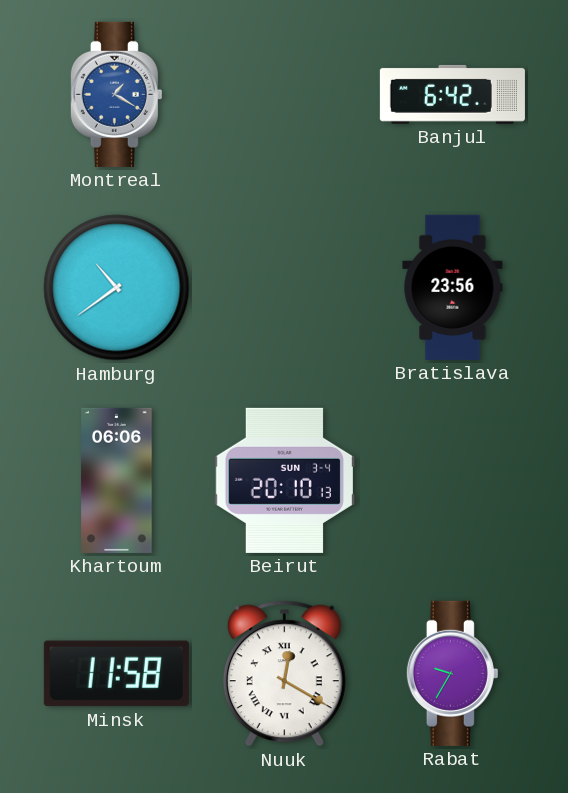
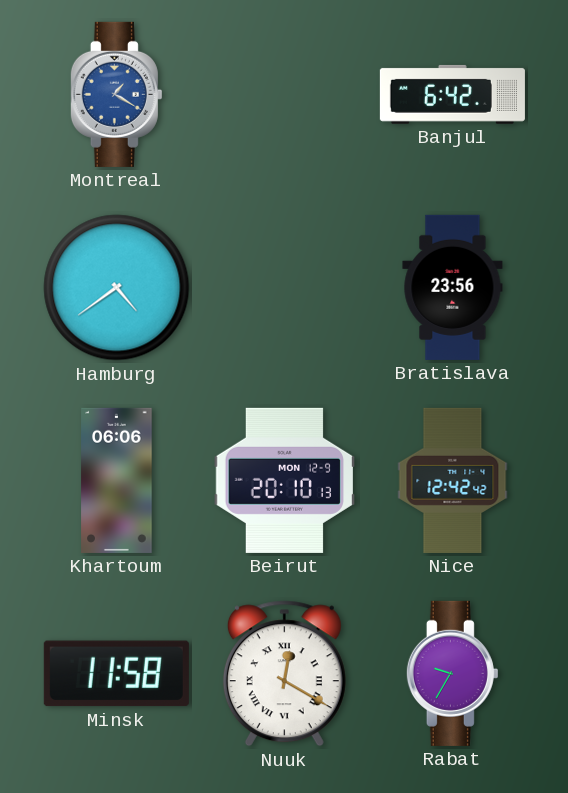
Hamburg: 10:39 -> 4:39 (117, 288)
Beirut date: SUN 3-4 -> MON 12-9 (284, 480)
Nice: none -> 12:42 (453, 480)
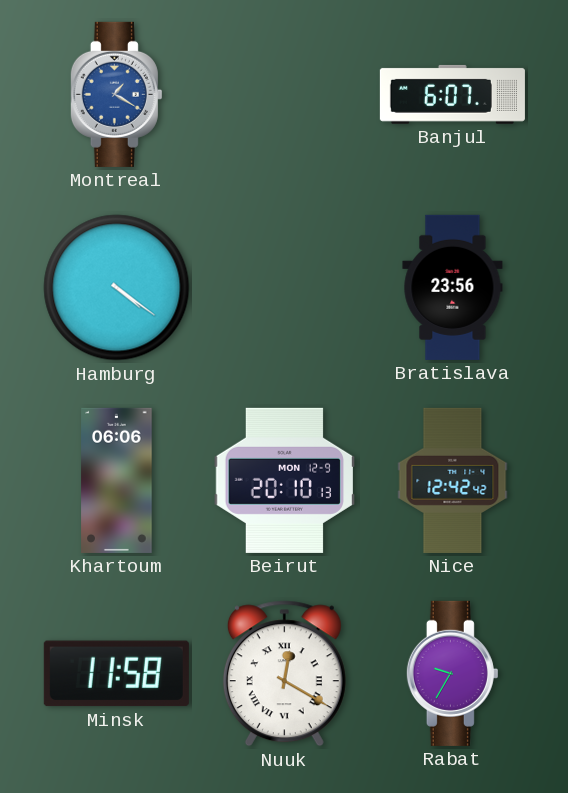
Banjul: 6:42 -> 6:07 (452, 94)
Hamburg: 4:39 -> 4:21 (117, 288)
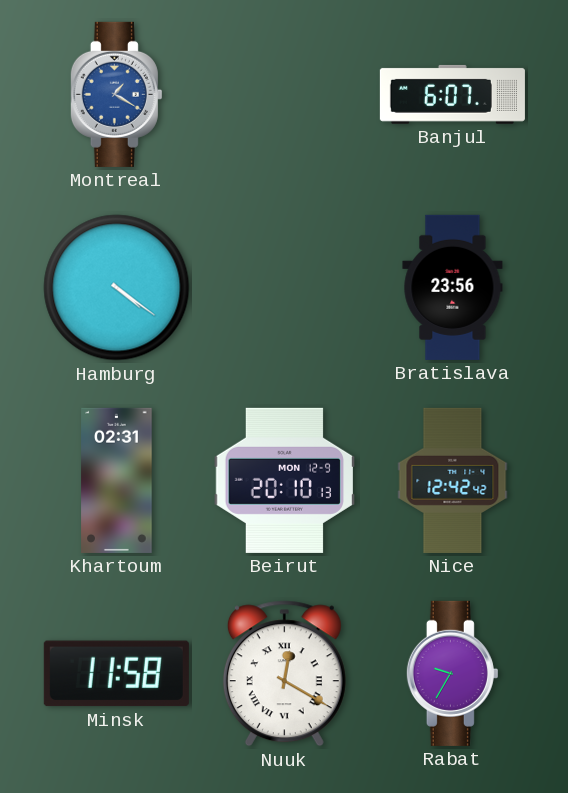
Khartoum: 06:06 -> 02:31 (117, 480)
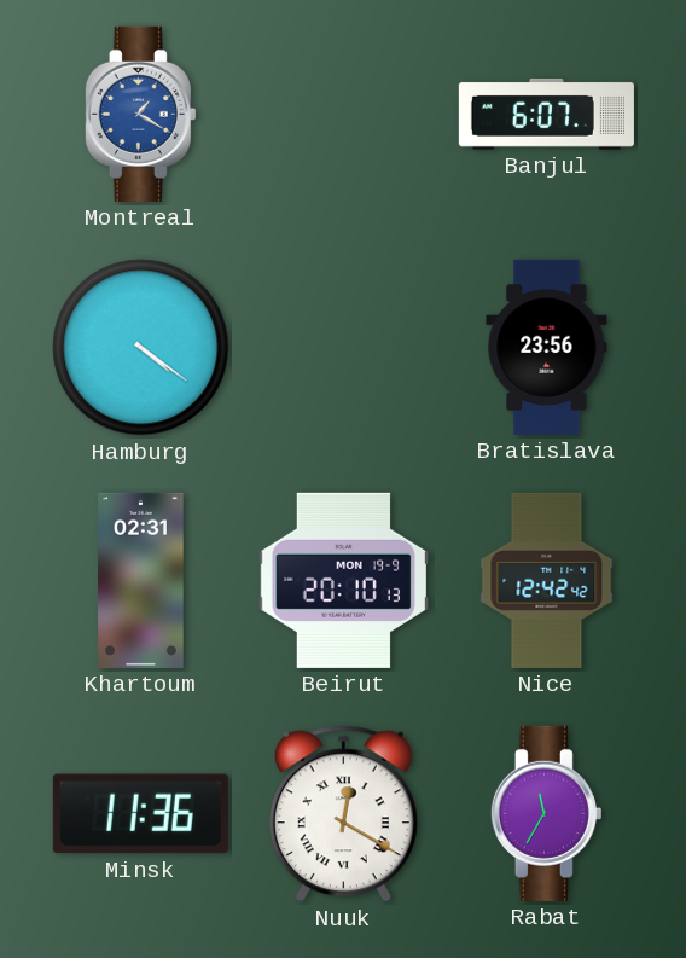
Beirut date: MON 12-9 -> MON 19-9 (343, 580)
Minsk: 11:58 -> 11:36 (140, 814)
Rabat: 9:35 -> 11:35 (546, 813)
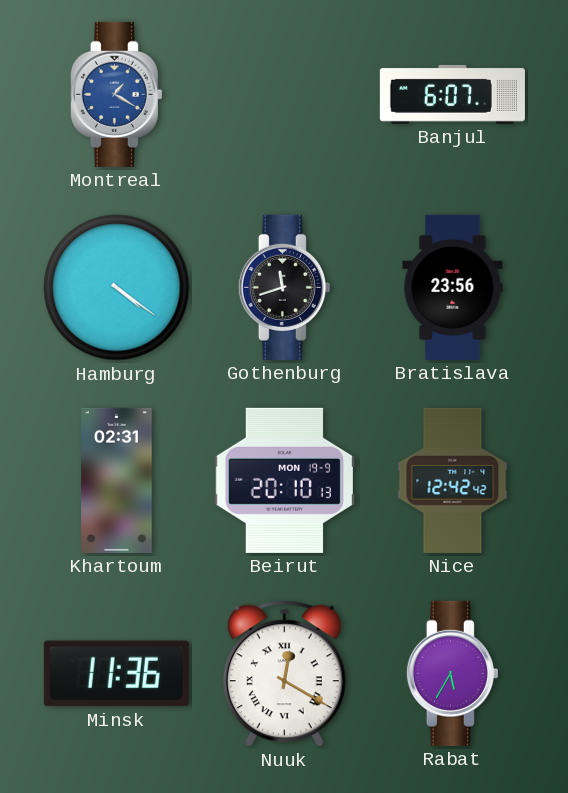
Gothenburg: none -> 11:42 (284, 287)
Rabat: 11:35 -> 5:35 (452, 673)
